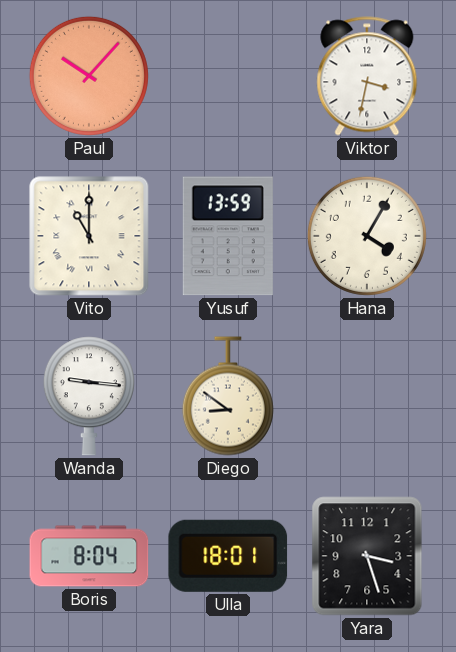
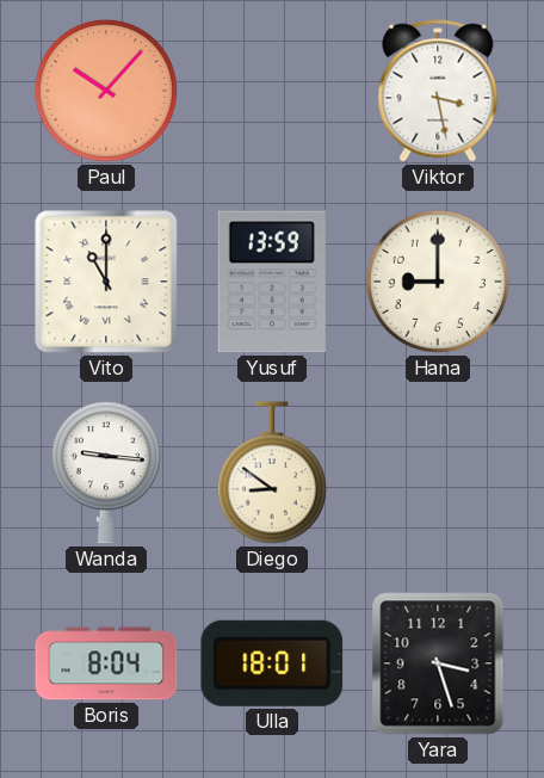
Viktor: 3:32 -> 3:28 (438, 91)
Hana: 4:05 -> 9:00 (438, 282)
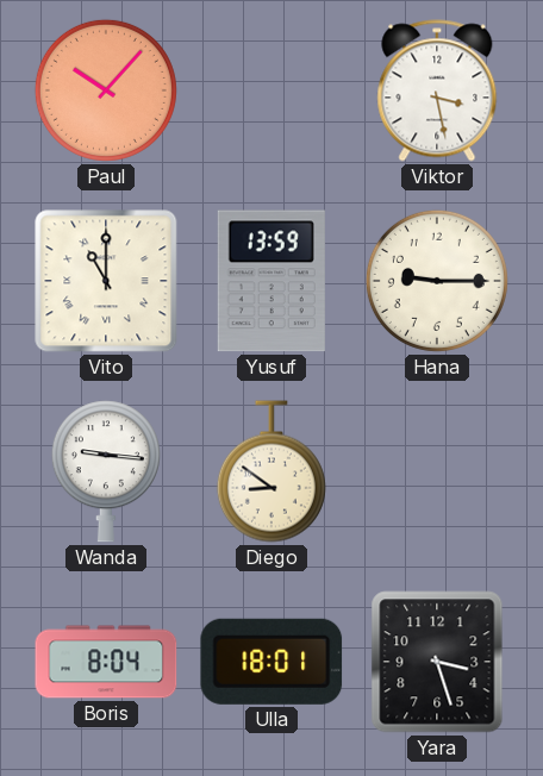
Hana: 9:00 -> 9:15 (437, 281)
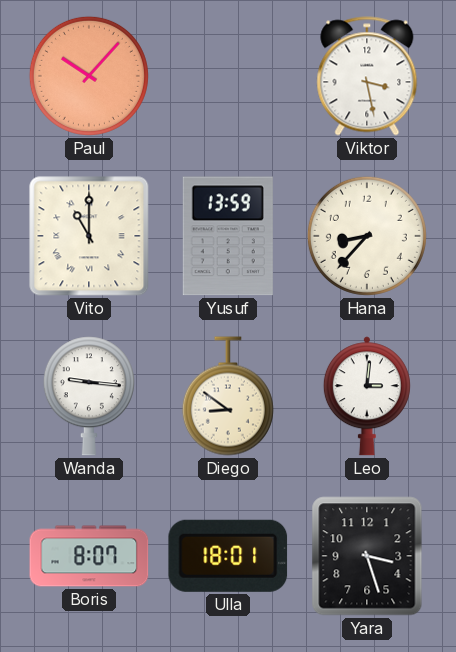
Hana: 9:15 -> 8:37 (367, 236)
Leo: none -> 3:01 (367, 396)
Boris: 8:04 -> 8:07 (89, 556)
